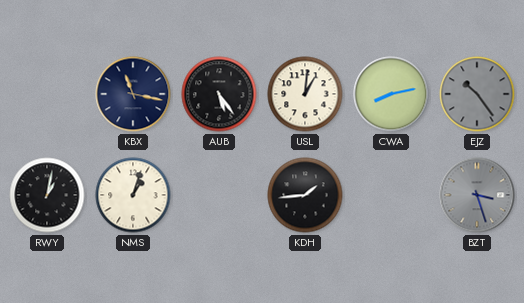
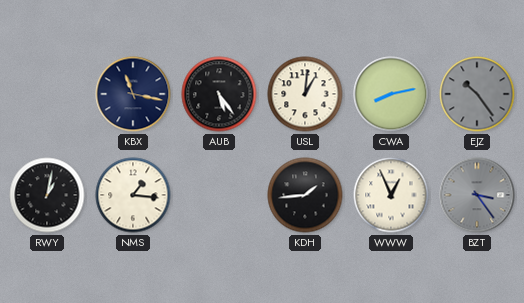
NMS: 1:03 -> 1:16 (133, 195)
WWW: none -> 12:56 (391, 195)
BZT: 3:27 -> 3:24 (477, 195)
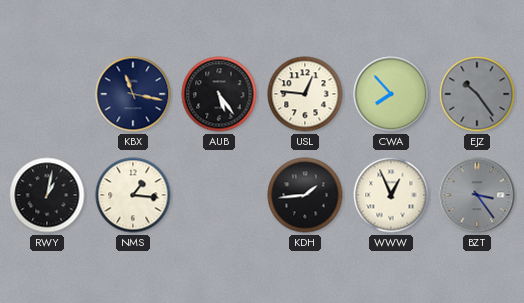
USL: 1:01 -> 12:46 (305, 94)
CWA: 8:13 -> 7:53 (391, 94)
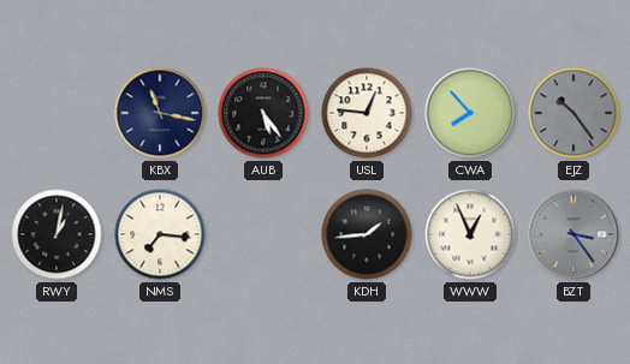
NMS: 1:16 -> 7:16 (160, 234)
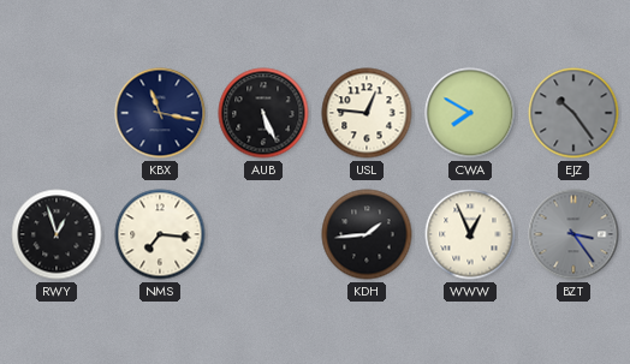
AUB: 5:24 -> 5:26 (263, 113)
CWA: 7:53 -> 7:50 (470, 113)
RWY: 1:02 -> 12:57 (57, 234)
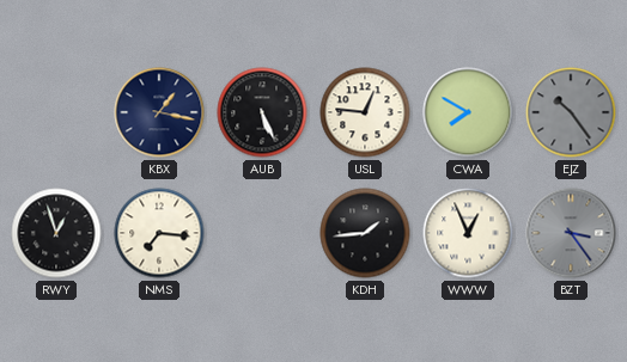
KBX: 11:17 -> 1:17 (159, 112)
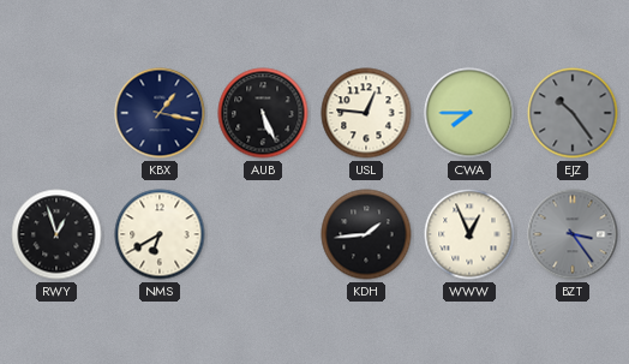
CWA: 7:50 -> 7:45 (469, 113)
NMS: 7:16 -> 6:40 (160, 234)
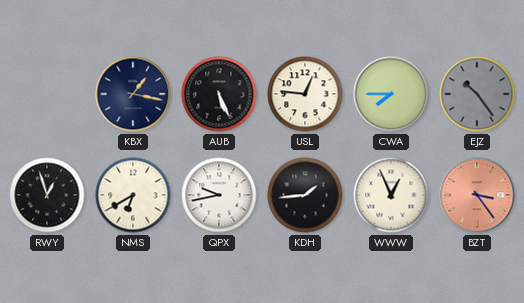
QPX: none -> 9:43 (219, 195)
BZT dial: grey -> salmon (477, 195)
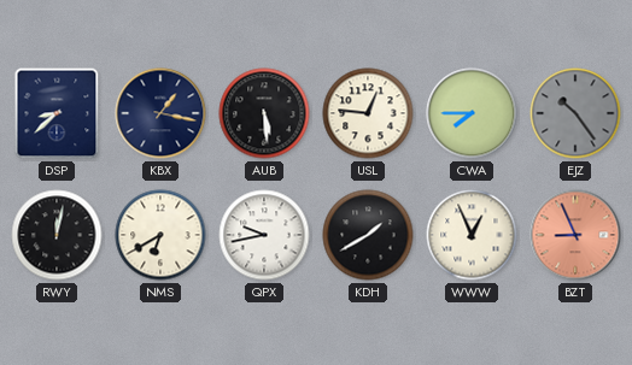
DSP: none -> 8:38 (57, 113)
AUB: 5:26 -> 5:29 (264, 113)
RWY: 12:57 -> 12:02 (57, 235)
KDH: 1:44 -> 1:40 (368, 235)
BZT: 3:24 -> 8:56 (575, 235)
